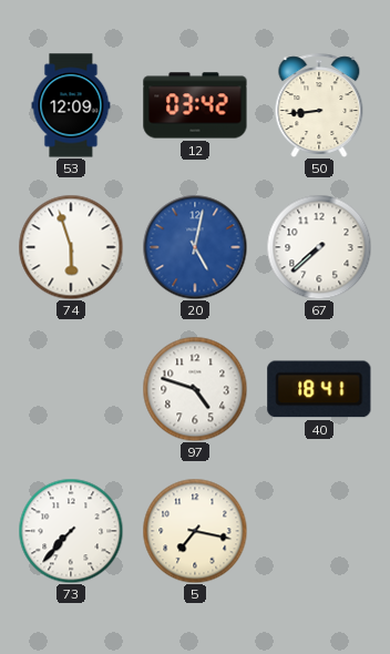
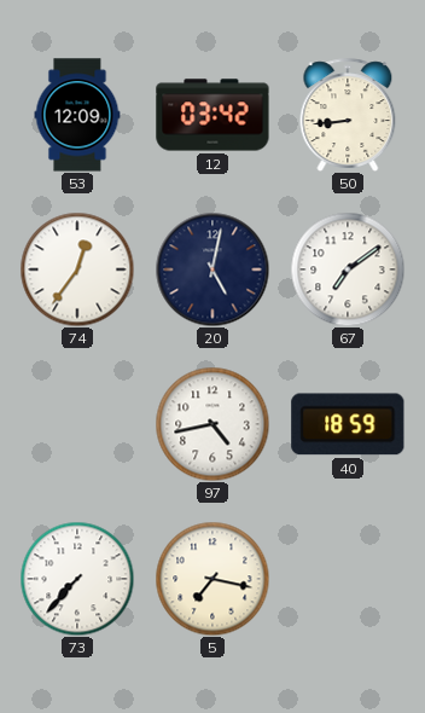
74: 5:57 -> 12:36 (77, 269)
20 dial: blue -> navy (212, 269)
67: 7:38 -> 7:09 (348, 269)
97: 4:48 -> 4:43 (212, 424)
40: 18:41 -> 18:59 (348, 424)
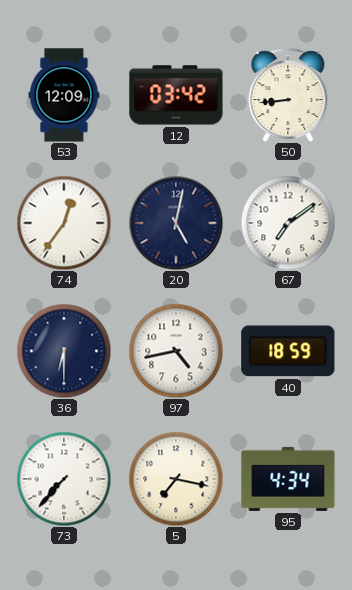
36: none -> 6:30 (64, 351)
95: none -> 4:34 (288, 479)
